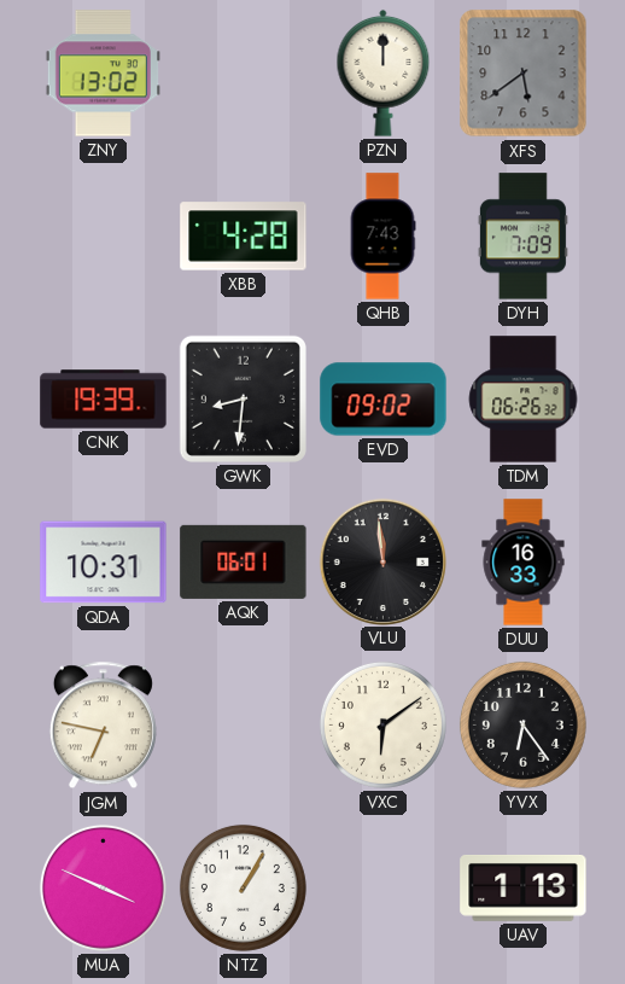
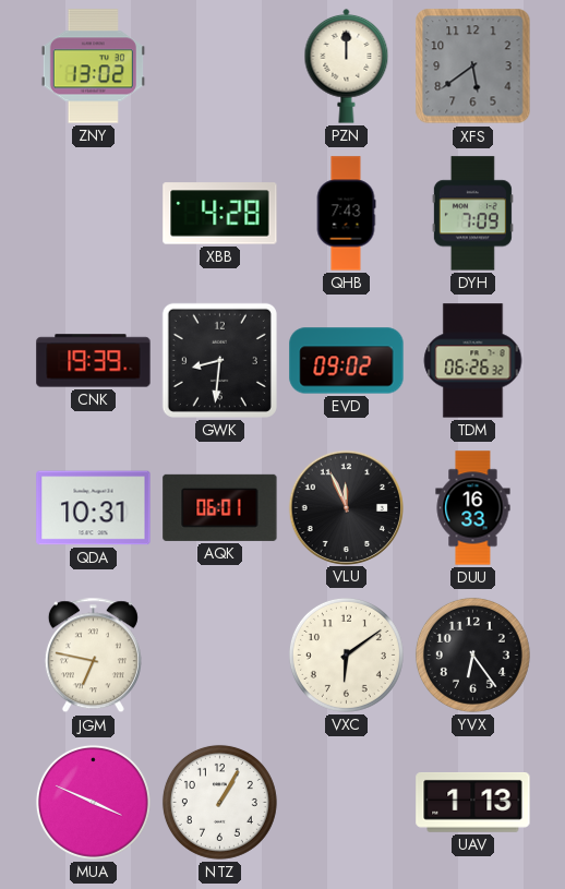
VLU: 11:59 -> 11:56 (346, 507)
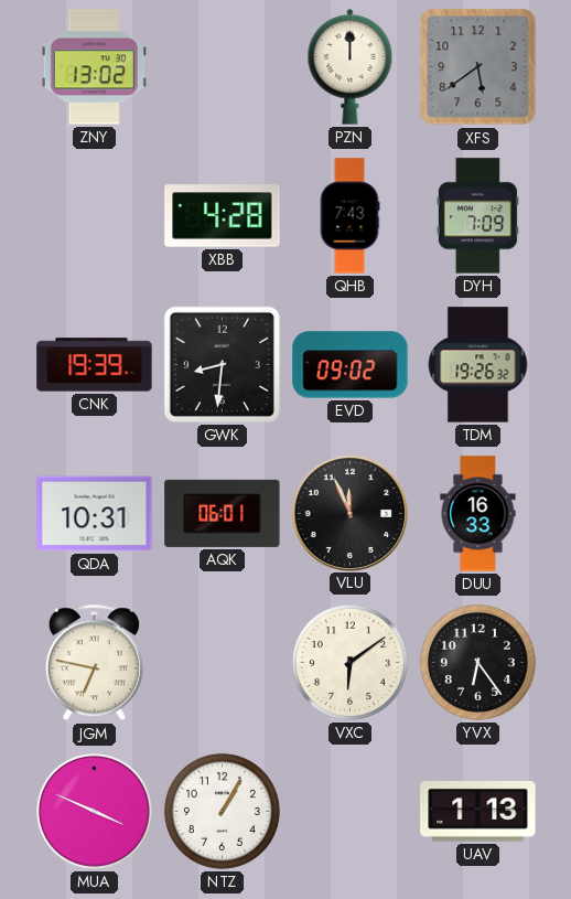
TDM: 06:26 -> 19:26 (478, 365)
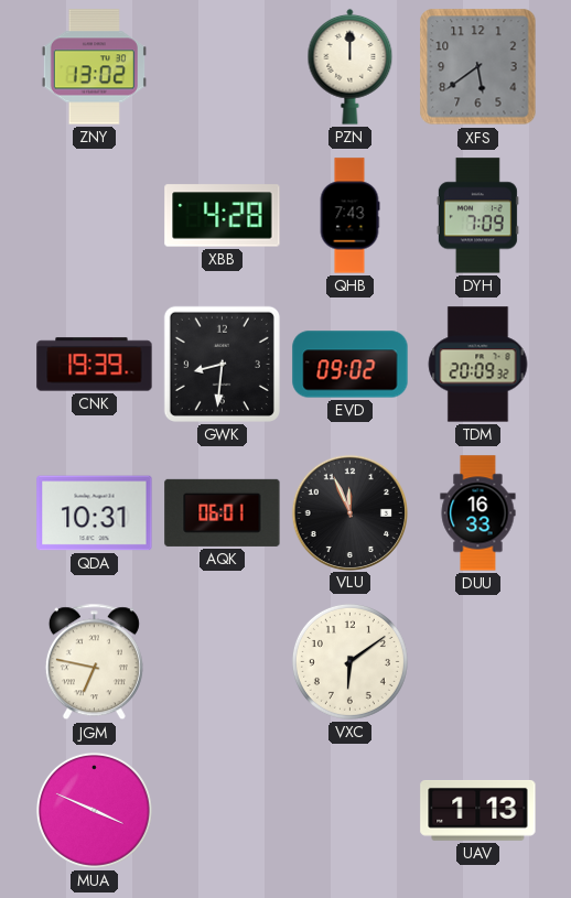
TDM: 19:26 -> 20:09 (478, 365)
YVX: 6:24 -> none (477, 662)
NTZ: 1:05 -> none (222, 811)
